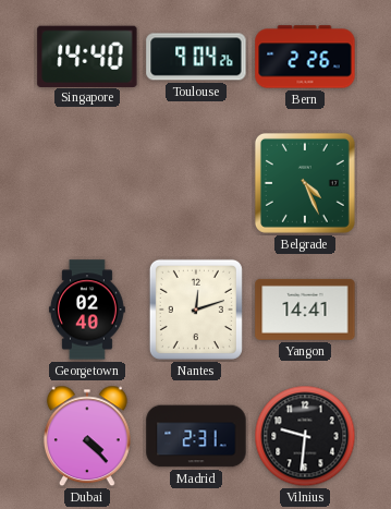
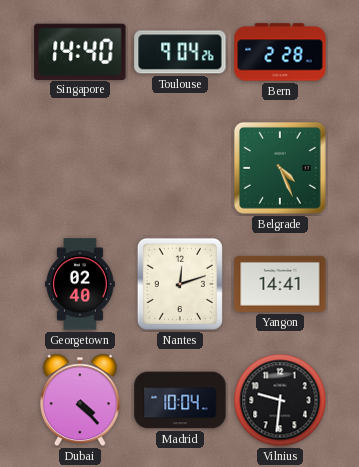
Bern: 2:26 -> 2:28 (280, 52)
Madrid: 2:31 -> 10:04 (180, 400)
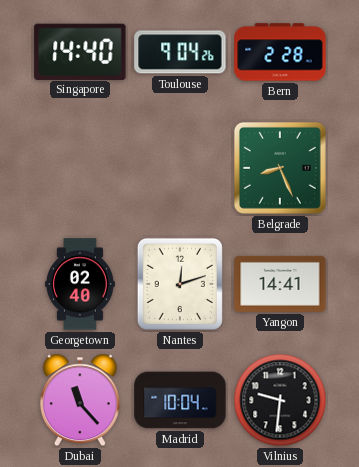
Belgrade: 4:26 -> 8:26 (280, 168)
Dubai: 4:23 -> 11:23 (80, 400)
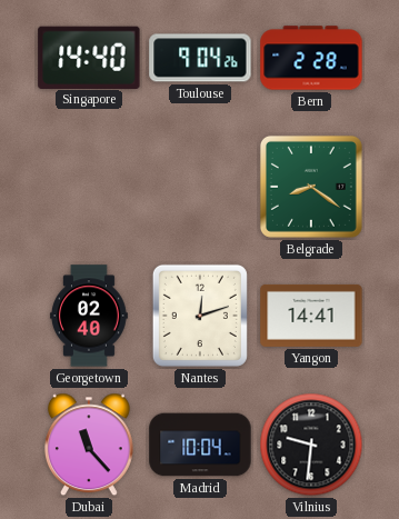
Belgrade: 8:26 -> 8:21 (311, 187)
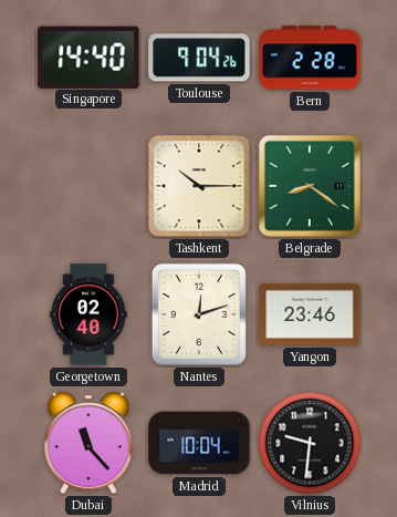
Tashkent: none -> 10:15 (199, 186)
Yangon: 14:41 -> 23:46 (310, 314)
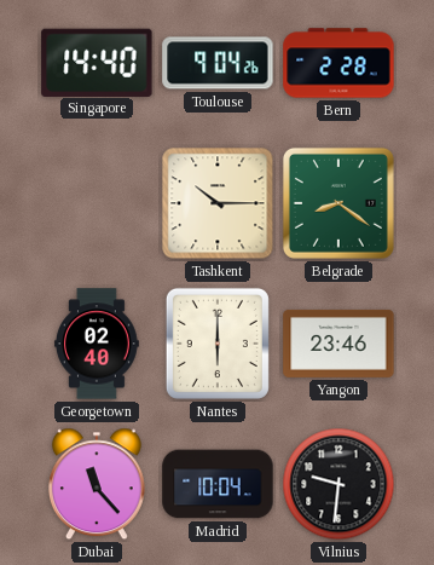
Nantes: 12:12 -> 6:00 (218, 344)
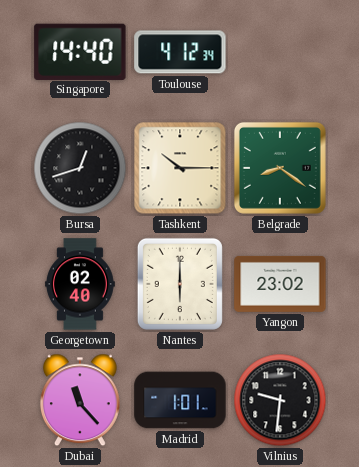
Toulouse: 9:04 -> 4:12 (180, 52)
Bern: 2:28 -> none (338, 63)
Bursa: none -> 12:42 (80, 168)
Yangon: 23:46 -> 23:02 (280, 284)
Madrid: 10:04 -> 1:01 (180, 400)
